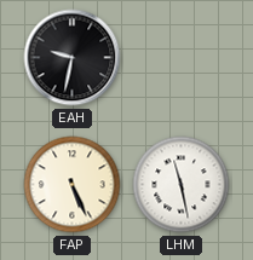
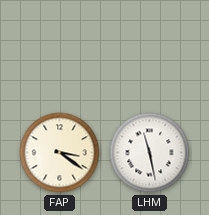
EAH: 9:32 -> none (73, 58)
FAP: 5:26 -> 3:21 (60, 153)
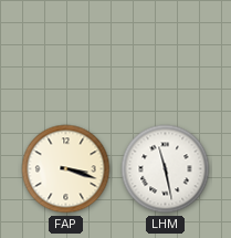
FAP: 3:21 -> 3:18 (66, 169)
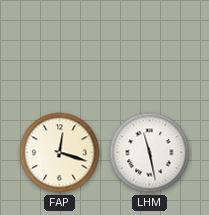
FAP: 3:18 -> 12:18 (60, 153)
